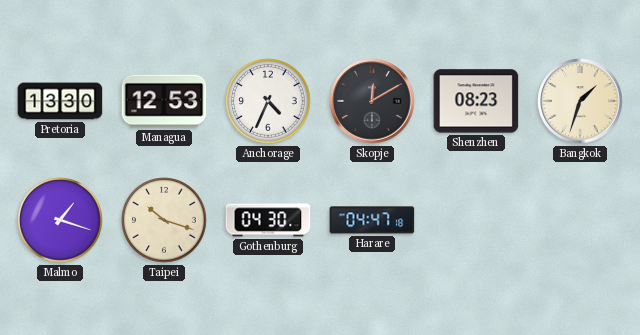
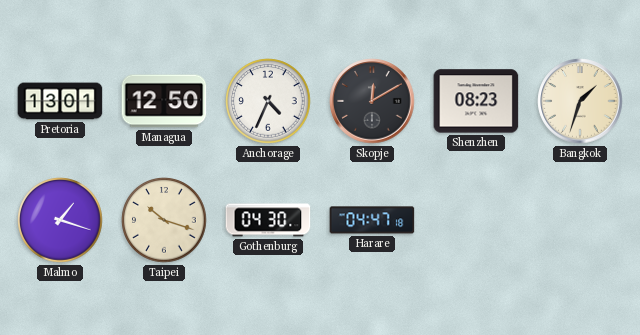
Pretoria: 13:30 -> 13:01 (60, 101)
Managua: 12:53 -> 12:50 (164, 101)
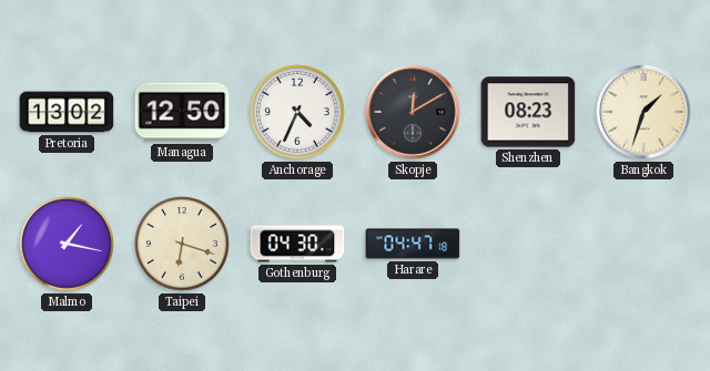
Pretoria: 13:01 -> 13:02 (67, 112)
Malmo: 1:18 -> 1:17 (67, 244)
Taipei: 10:18 -> 6:18 (182, 244)
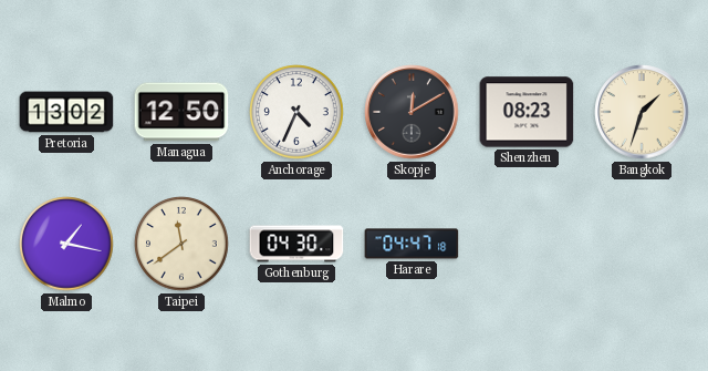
Taipei: 6:18 -> 11:39 (181, 244)
